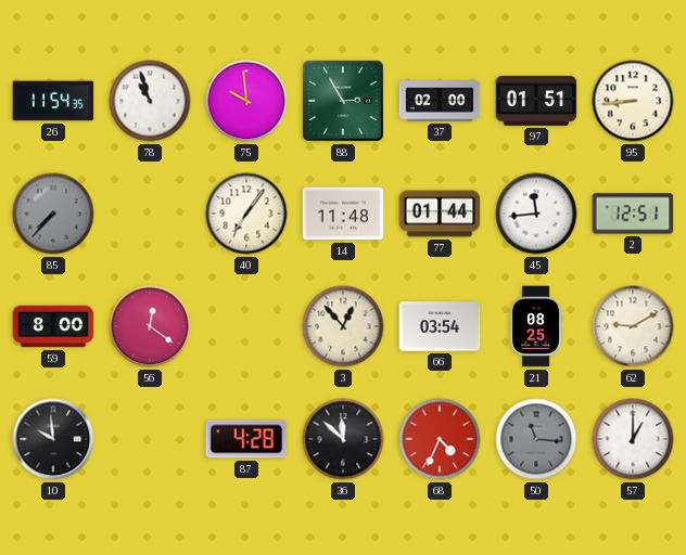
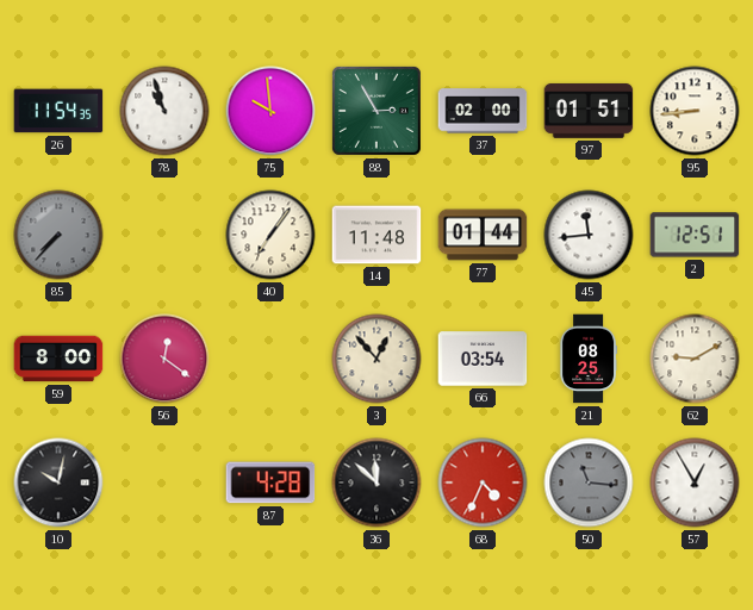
10: 9:59 -> 10:02 (58, 483)
57: 1:00 -> 12:55 (695, 483)
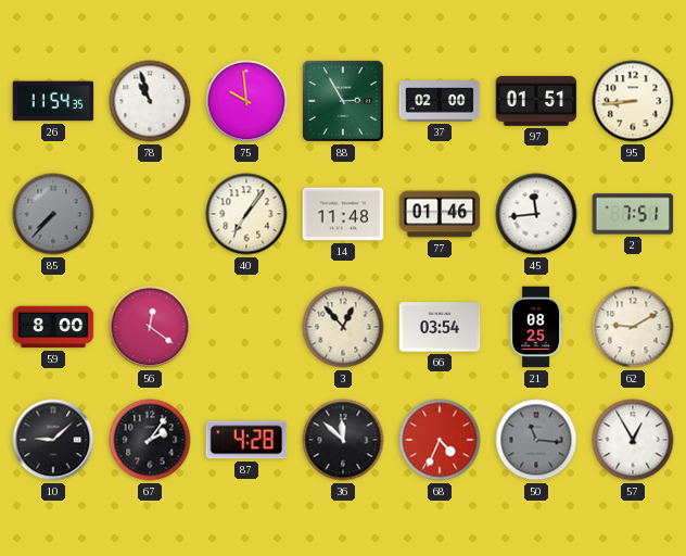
77: 01:44 -> 01:46 (440, 214)
2: 12:51 -> 7:51 (633, 214)
10: 10:02 -> 9:08 (53, 440)
67: none -> 2:06 (150, 440)
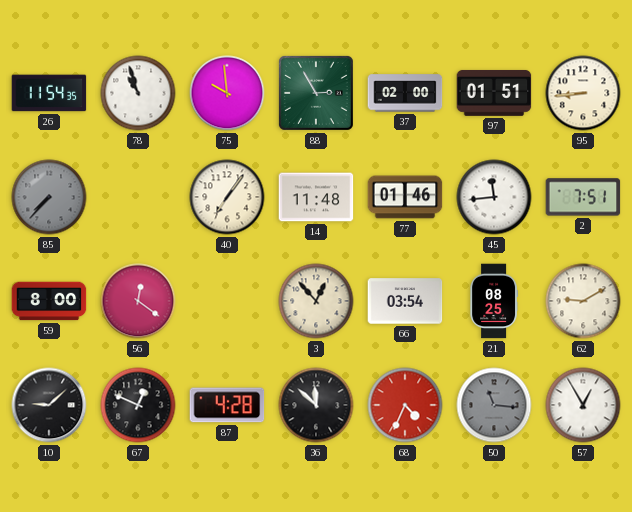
67: 2:06 -> 12:49 (138, 405)
